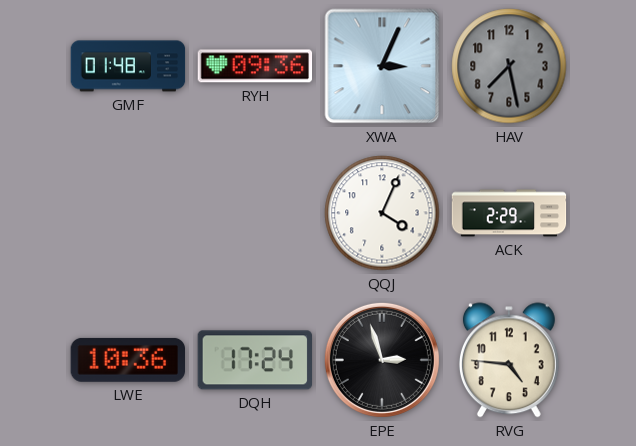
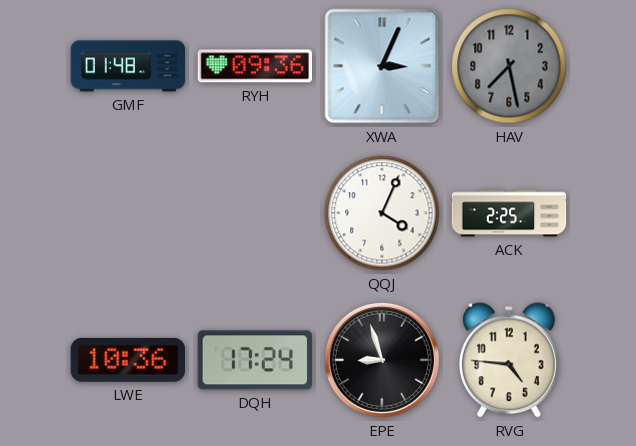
ACK: 2:29 -> 2:25 (509, 213)
EPE: 2:57 -> 8:57 (382, 360)
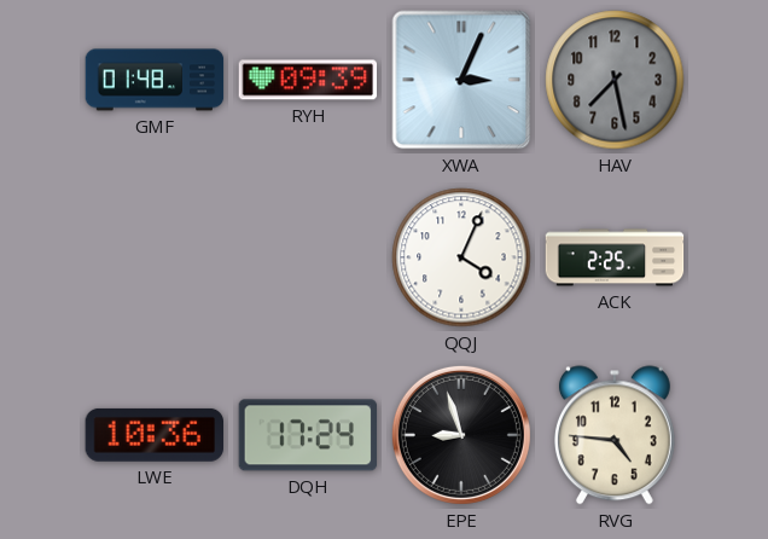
RYH: 09:36 -> 09:39 (308, 80)
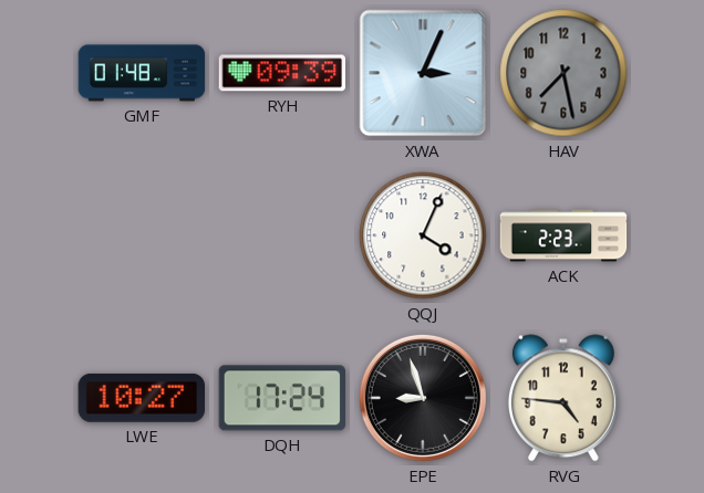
ACK: 2:25 -> 2:23 (563, 235)
LWE: 10:36 -> 10:27 (141, 398)
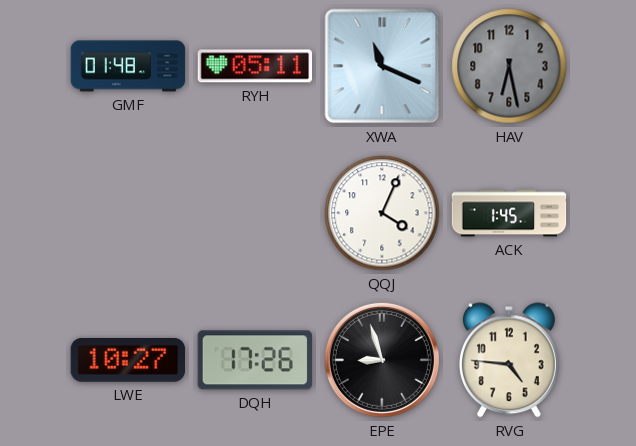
RYH: 09:39 -> 05:11 (255, 66)
XWA: 3:04 -> 11:19 (382, 66)
HAV: 7:28 -> 6:28 (509, 66)
ACK: 2:23 -> 1:45 (509, 213)
DQH: 17:24 -> 17:26 (255, 360)
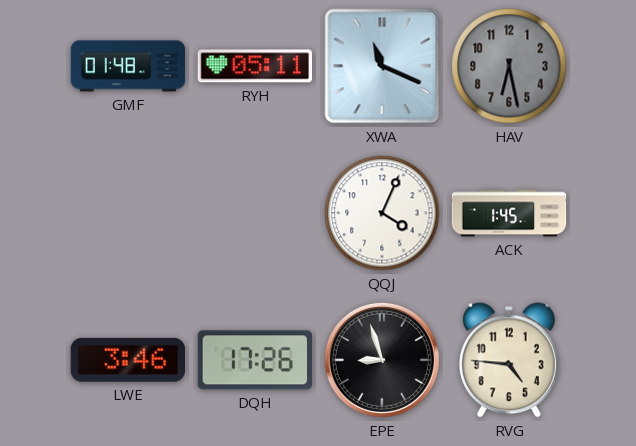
LWE: 10:27 -> 3:46 (127, 360)
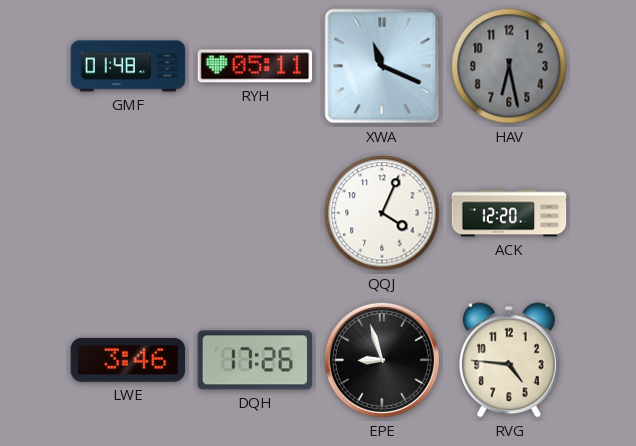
ACK: 1:45 -> 12:20 (509, 213)
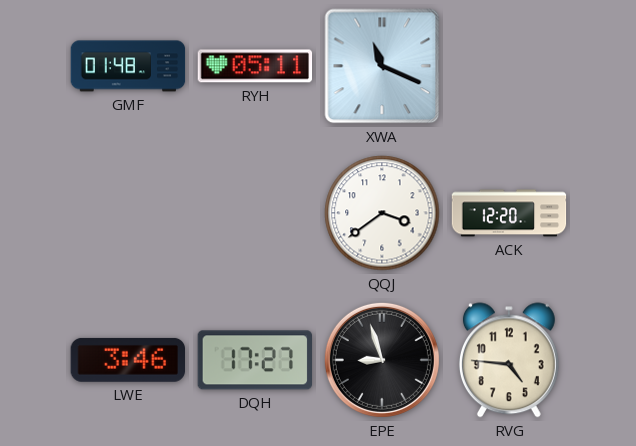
HAV: 6:28 -> none (509, 66)
QQJ: 4:04 -> 3:39 (382, 213)
DQH: 17:26 -> 17:27 (255, 360)
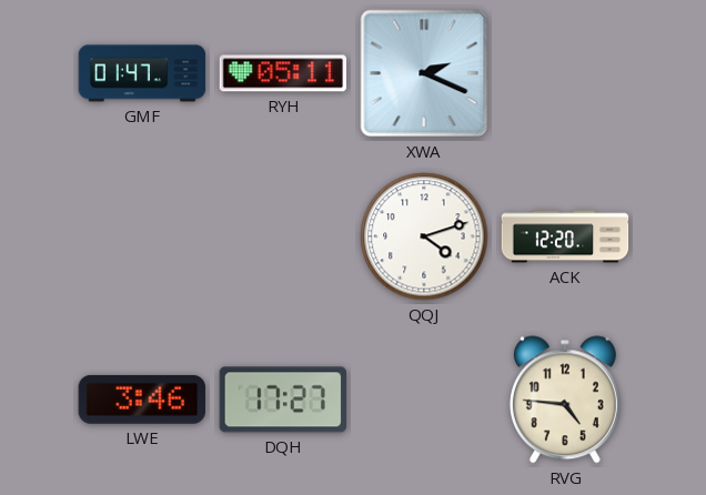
GMF: 01:48 -> 01:47 (142, 73)
XWA: 11:19 -> 2:19 (424, 73)
QQJ: 3:39 -> 4:12 (424, 236)
EPE: 8:57 -> none (382, 360)
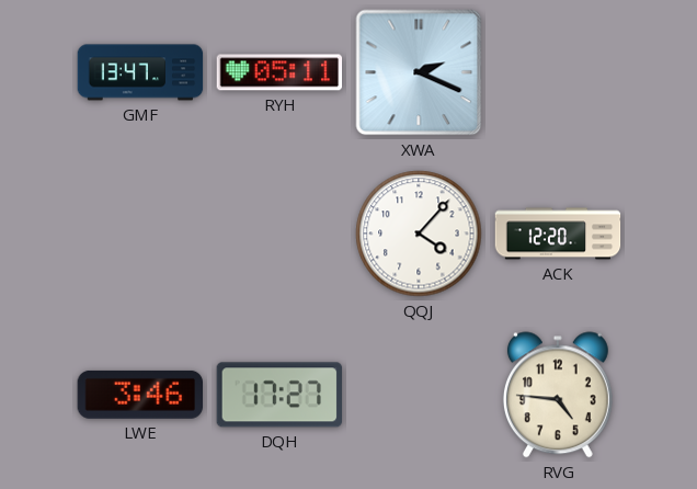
GMF: 01:47 -> 13:47 (140, 72)
QQJ: 4:12 -> 4:07 (419, 234)
